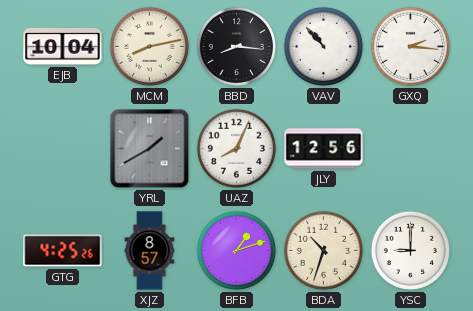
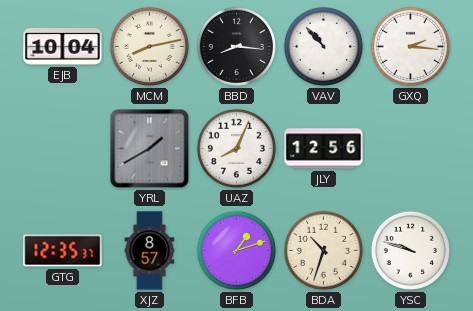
GTG: 4:25 -> 12:35 (63, 251)
YSC: 9:00 -> 9:48 (410, 250)
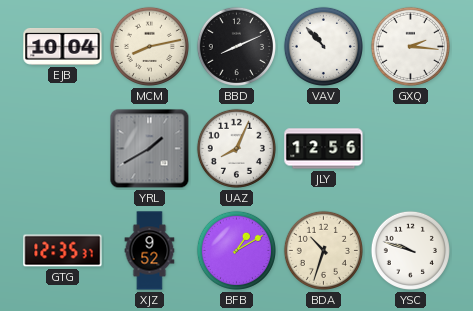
BBD: 8:16 -> 8:11 (236, 46)
XJZ: 8:57 -> 9:52 (150, 251)
BFB: 1:12 -> 1:10 (236, 250)
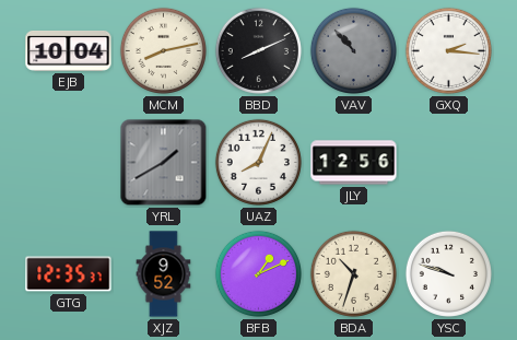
VAV dial: white -> grey (353, 50)
BFB: 1:10 -> 1:11 (258, 273)
